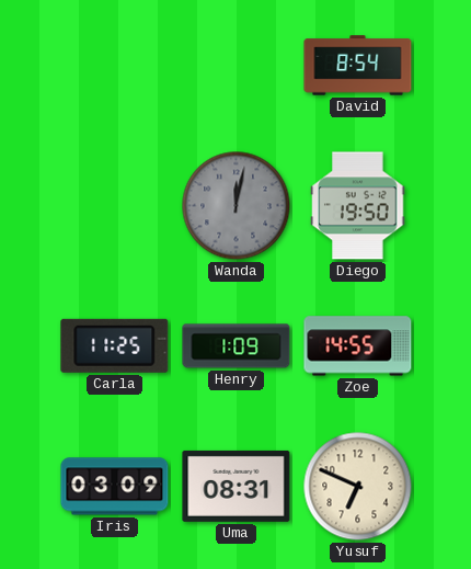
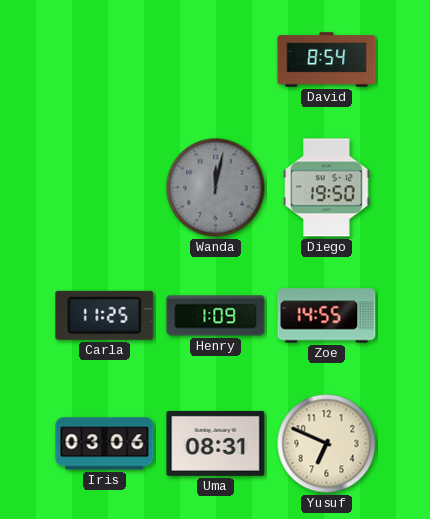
Iris: 03:09 -> 03:06 (105, 444)
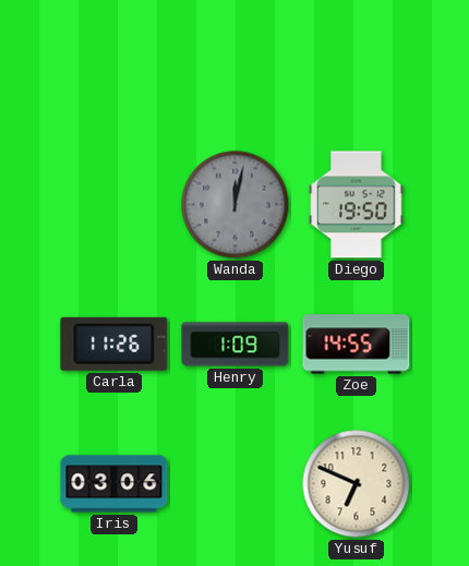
David: 8:54 -> none (327, 60)
Carla: 11:25 -> 11:26 (115, 344)
Uma: 08:31 -> none (216, 443)
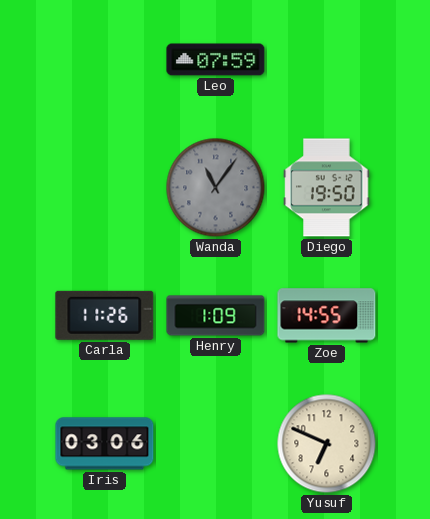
Leo: none -> 07:59 (216, 60)
Wanda: 12:02 -> 11:06 (216, 188)
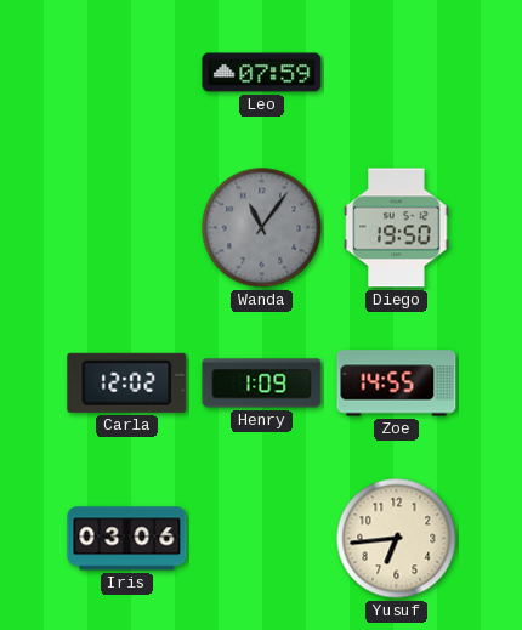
Carla: 11:26 -> 12:02 (127, 382)
Yusuf: 6:49 -> 6:44 (397, 539)
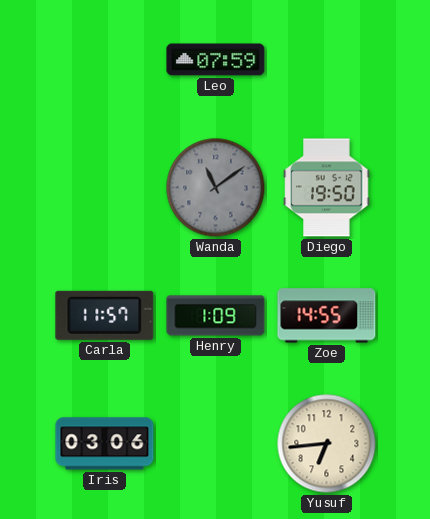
Wanda: 11:06 -> 11:09 (216, 188)
Carla: 12:02 -> 11:57 (105, 315)
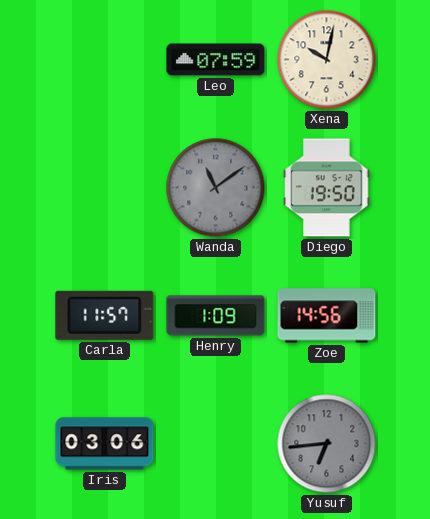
Xena: none -> 10:02 (327, 60)
Zoe: 14:55 -> 14:56 (327, 316)
Yusuf dial: cream -> grey (327, 444)
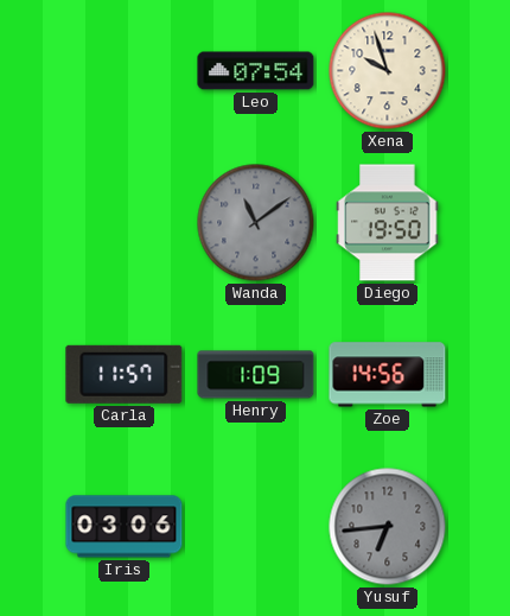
Leo: 07:59 -> 07:54 (256, 71)
Xena: 10:02 -> 9:57 (388, 71)
